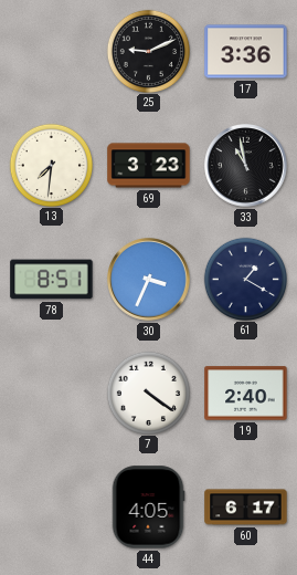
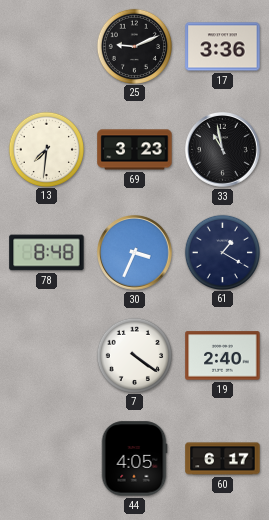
78: 8:51 -> 8:48 (47, 253)
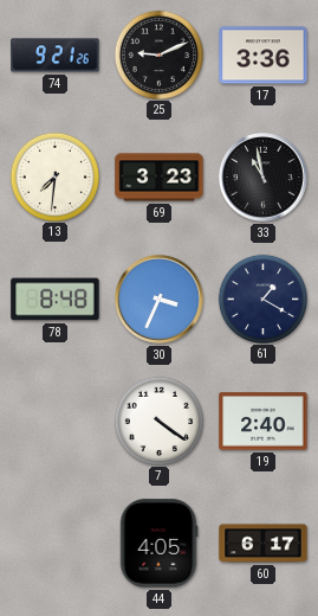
74: none -> 9:21 (56, 56)
